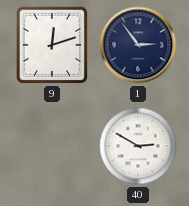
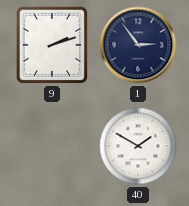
9: 12:12 -> 2:12 (52, 45)
40: 2:50 -> 1:50 (138, 146)
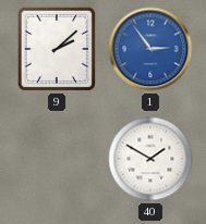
9: 2:12 -> 2:08 (57, 49)
1 dial: navy -> blue (150, 49)
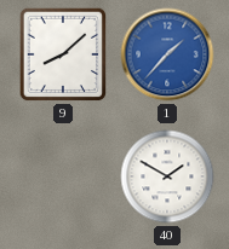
9: 2:08 -> 8:08 (63, 54)
1: 2:54 -> 1:37 (167, 54)
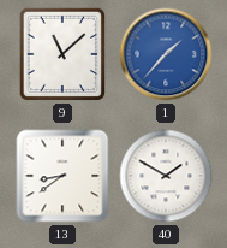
9: 8:08 -> 11:08 (62, 54)
13: none -> 8:39 (62, 176)
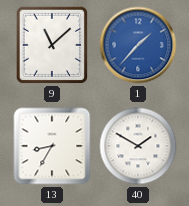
13: 8:39 -> 8:35 (52, 146)
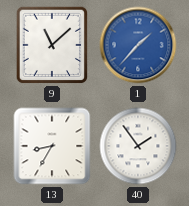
40: 1:50 -> 1:54 (138, 146)
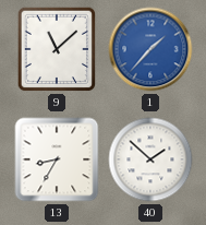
40: 1:54 -> 1:52 (150, 159)
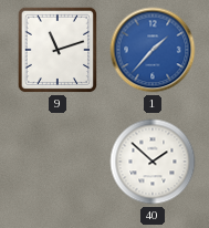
9: 11:08 -> 11:12 (58, 50)
13: 8:35 -> none (57, 159)
